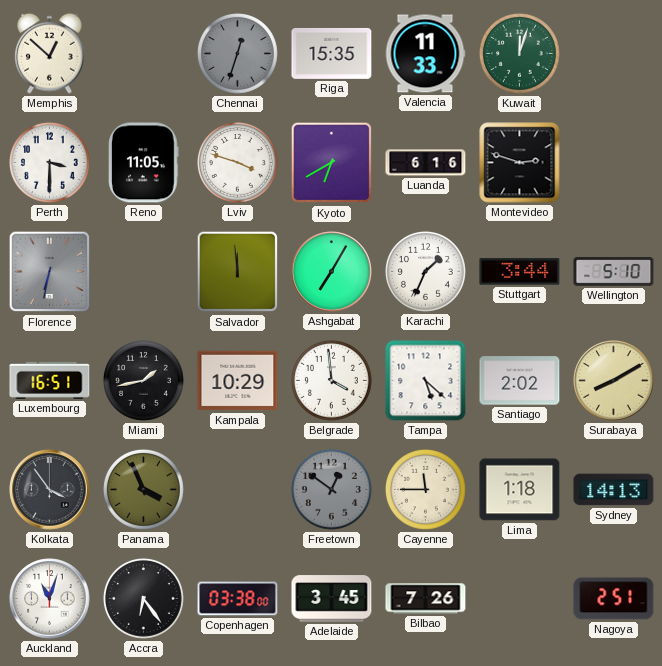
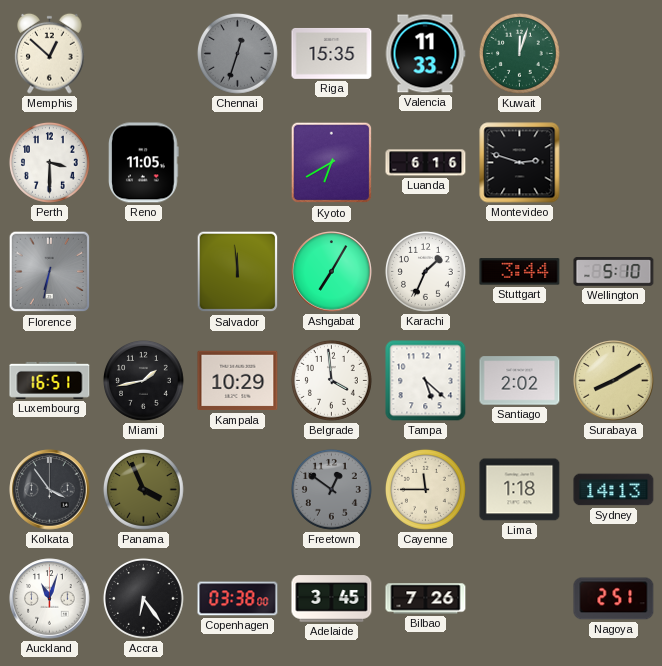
Lviv: 3:48 -> none (237, 162)
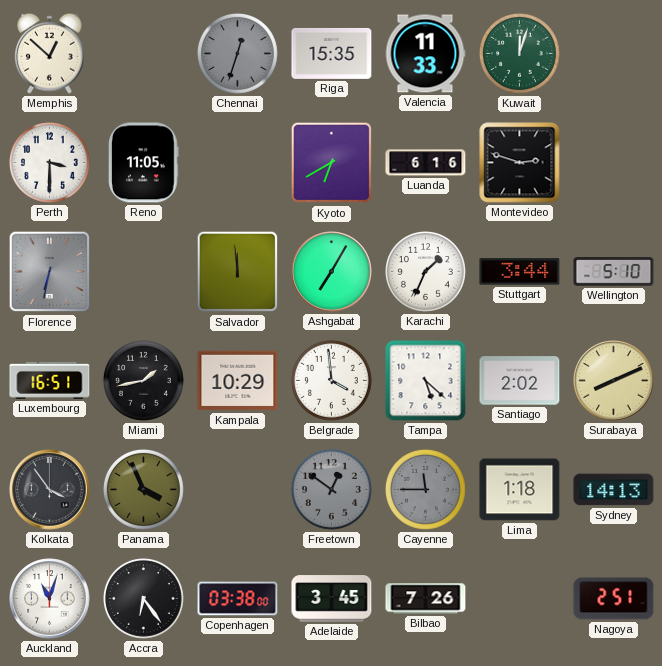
Surabaya: 8:10 -> 8:11 (614, 381)
Cayenne dial: cream -> grey (425, 489)
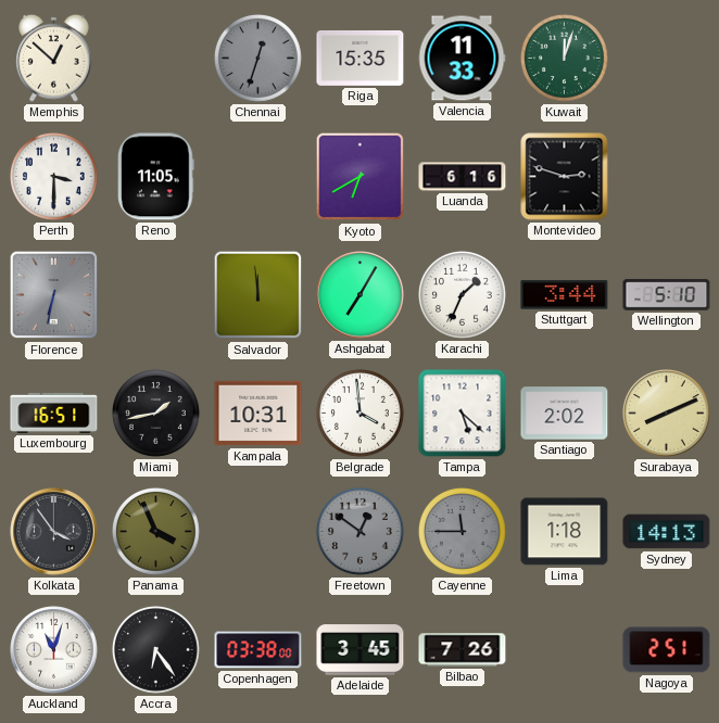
Kampala: 10:29 -> 10:31 (258, 414)
